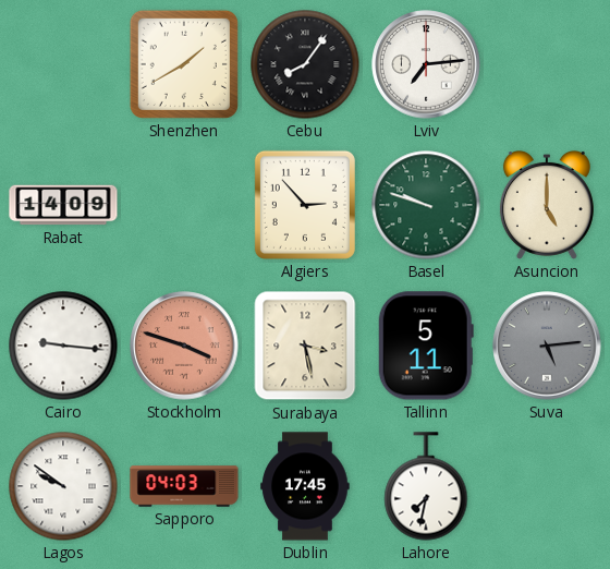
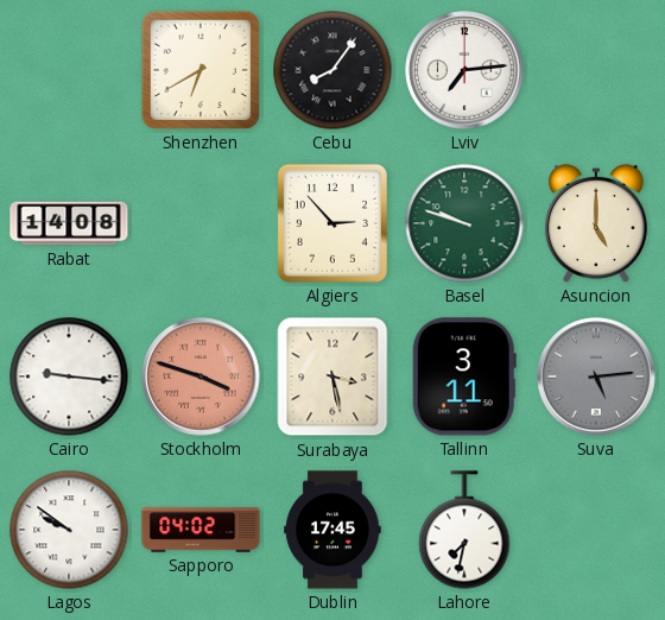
Shenzhen: 1:40 -> 6:40 (201, 70)
Rabat: 14:09 -> 14:08 (69, 223)
Tallinn: 5:11 -> 3:11 (464, 377)
Sapporo: 04:03 -> 04:02 (201, 530)
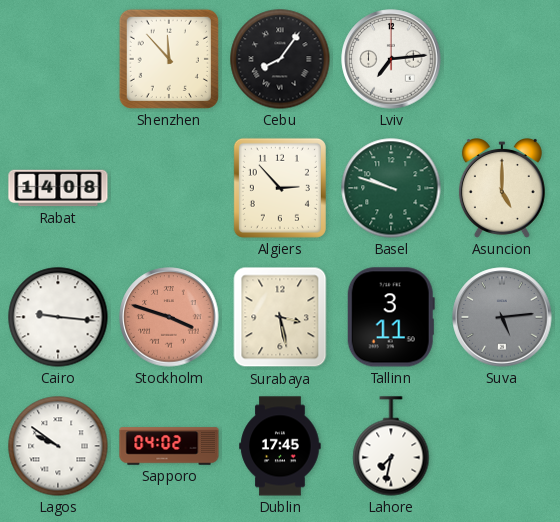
Shenzhen: 6:40 -> 11:53 (169, 59)
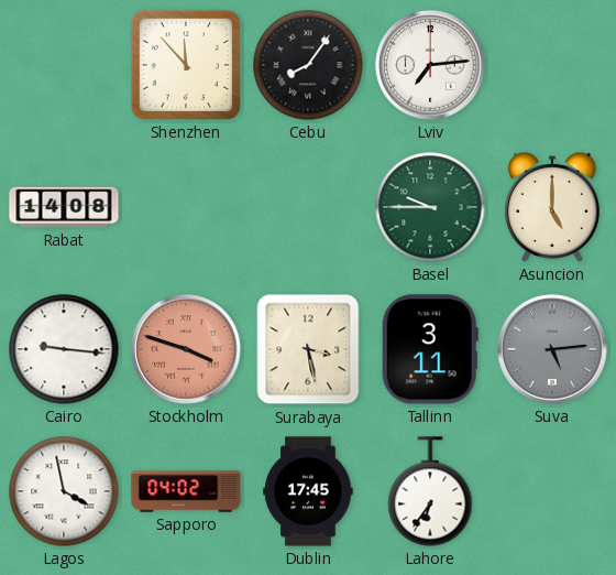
Algiers: 2:53 -> none (280, 188)
Basel: 9:48 -> 9:45 (430, 207)
Lagos: 9:51 -> 3:58 (64, 491)
Lahore: 7:32 -> 6:36 (430, 491)
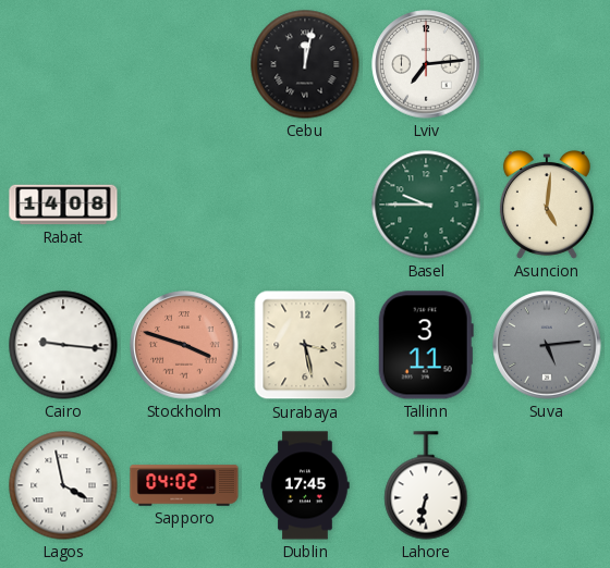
Shenzhen: 11:53 -> none (186, 65)
Cebu: 8:06 -> 12:02 (305, 64)
Asuncion: 5:00 -> 5:01 (547, 206)
Lahore: 6:36 -> 6:32 (426, 485)
